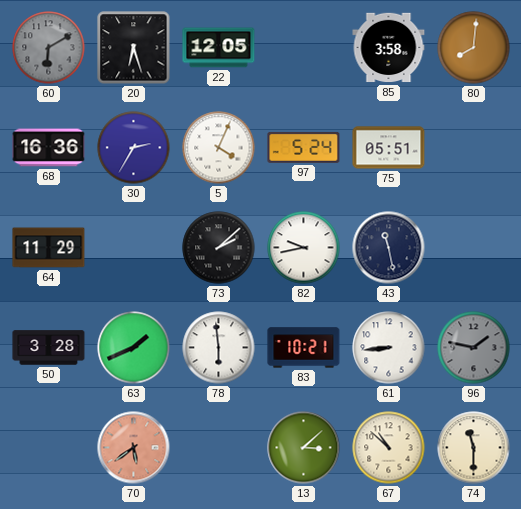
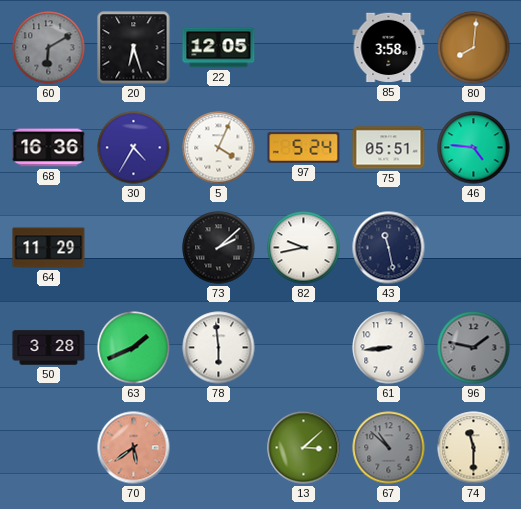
30: 2:35 -> 4:35 (134, 148)
46: none -> 4:46 (474, 148)
83: 10:21 -> none (304, 348)
67 dial: cream -> grey (389, 448)
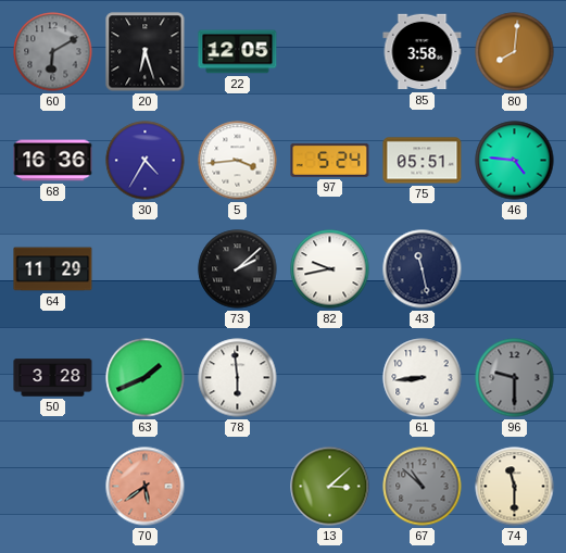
5: 4:04 -> 3:44 (238, 161)
96: 1:47 -> 9:30 (515, 378)
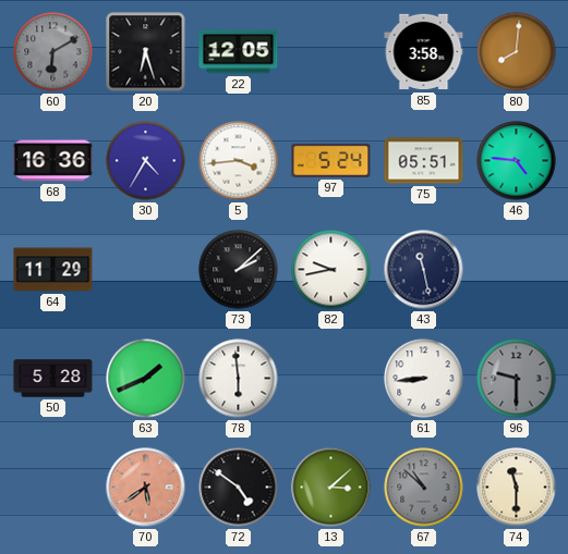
50: 3:28 -> 5:28 (53, 379)
72: none -> 4:51 (239, 488)
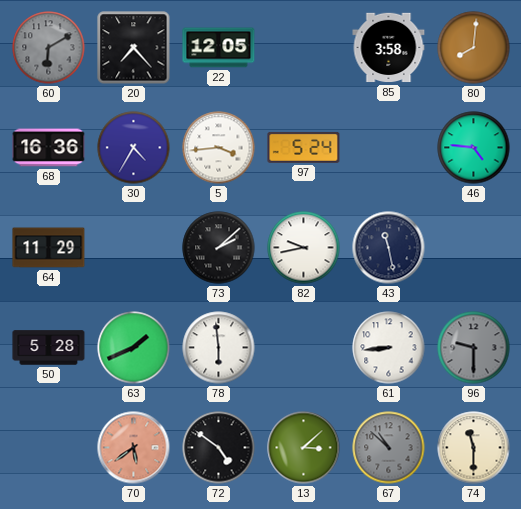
20: 6:27 -> 7:23 (134, 48)
75: 05:51 -> none (424, 161)
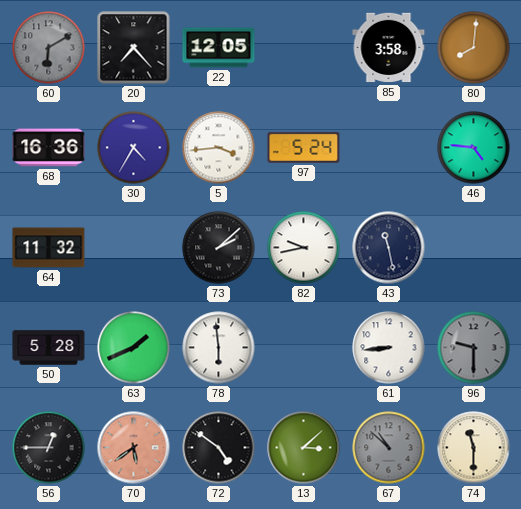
64: 11:29 -> 11:32 (49, 248)
56: none -> 12:45 (49, 448)
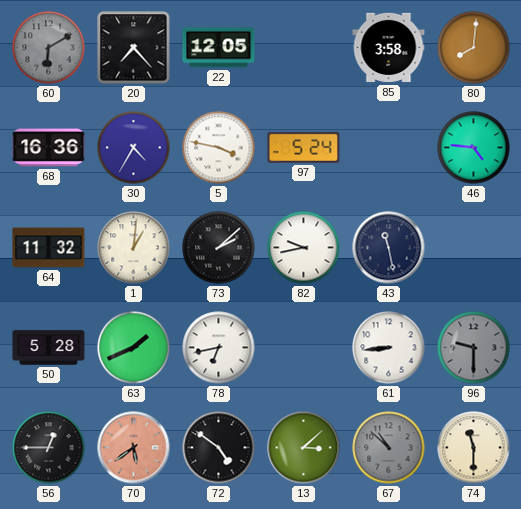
5: 3:44 -> 3:47 (219, 148)
1: none -> 1:01 (134, 248)
78: 5:59 -> 6:43 (219, 348)
